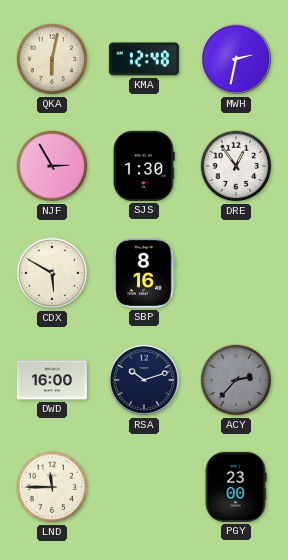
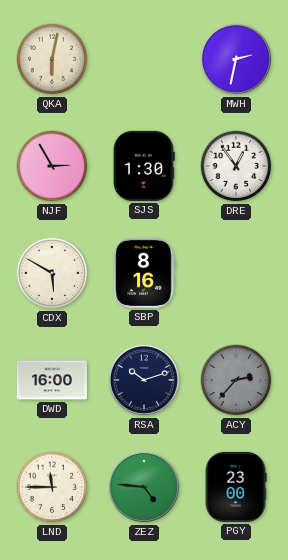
KMA: 12:48 -> none (144, 59)
ZEZ: none -> 4:46 (144, 487)
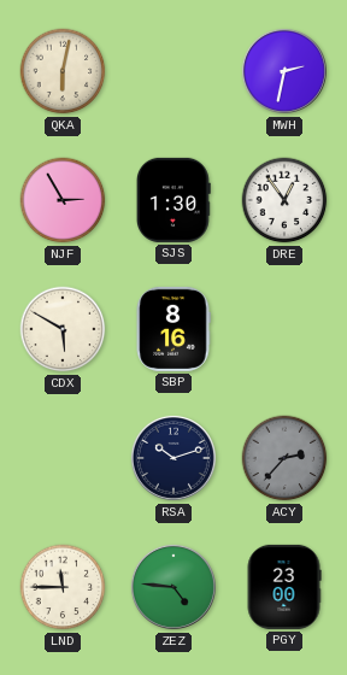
DWD: 16:00 -> none (52, 380)
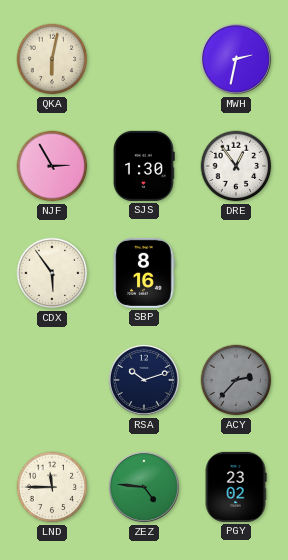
CDX: 5:50 -> 5:54 (52, 273)
PGY: 23:00 -> 23:02 (236, 487)
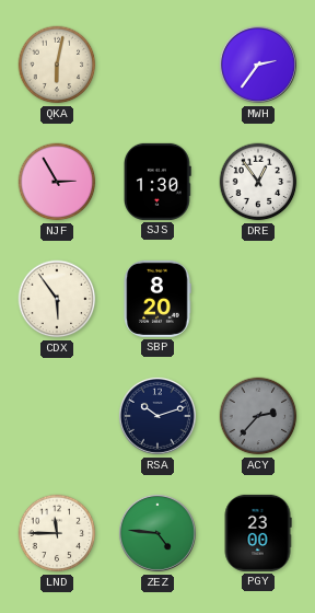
MWH: 2:32 -> 2:36 (258, 65)
SBP: 8:16 -> 8:20 (157, 299)
PGY: 23:02 -> 23:00 (258, 533)
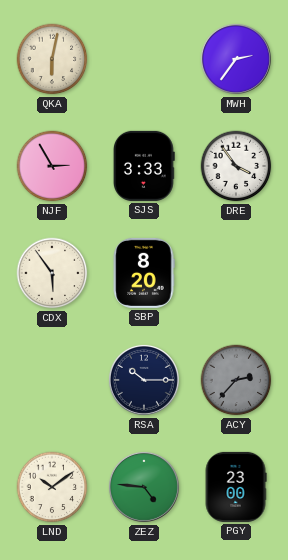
SJS: 1:30 -> 3:33 (144, 166)
DRE: 12:54 -> 3:54 (236, 166)
RSA: 10:12 -> 10:15 (144, 380)
LND: 11:45 -> 10:09 (52, 487)
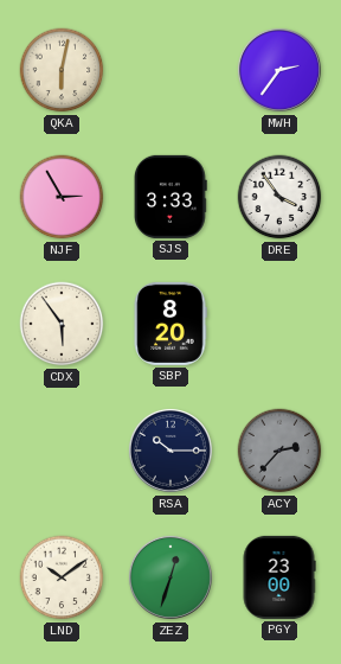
ZEZ: 4:46 -> 12:33 (170, 577)
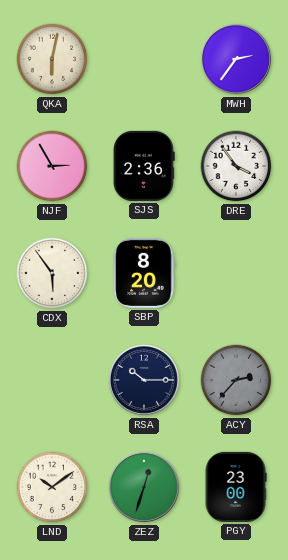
SJS: 3:33 -> 2:36 (144, 166)
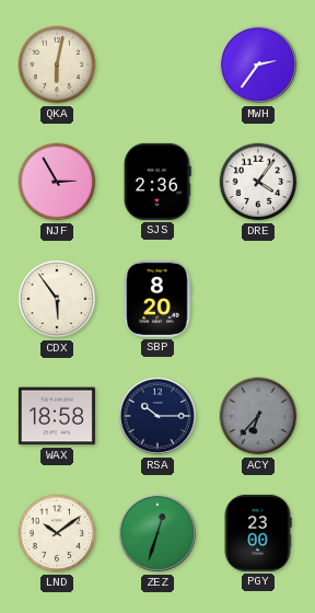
DRE: 3:54 -> 4:06 (258, 182)
WAX: none -> 18:58 (57, 416)
ACY: 2:37 -> 6:37 (258, 416)
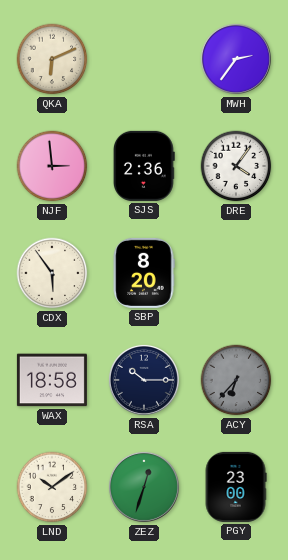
QKA: 6:02 -> 6:11 (52, 59)
NJF: 2:55 -> 2:59 (52, 166)
